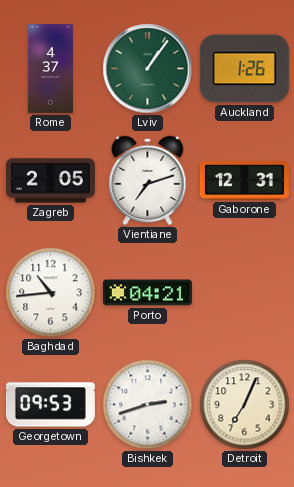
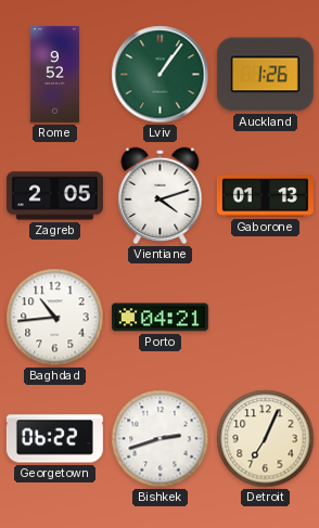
Rome: 4:37 -> 9:52 (54, 74)
Vientiane: 7:12 -> 4:12 (161, 196)
Gaborone: 12:31 -> 01:13 (265, 196)
Georgetown: 09:53 -> 06:22 (54, 439)
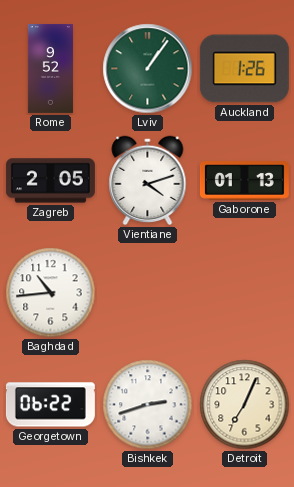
Porto: 04:21 -> none (159, 318)
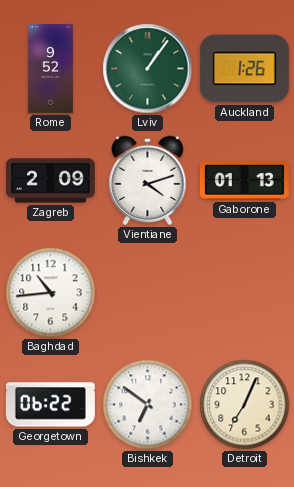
Zagreb: 2:05 -> 2:09 (50, 181)
Bishkek: 2:42 -> 6:51 (148, 405)
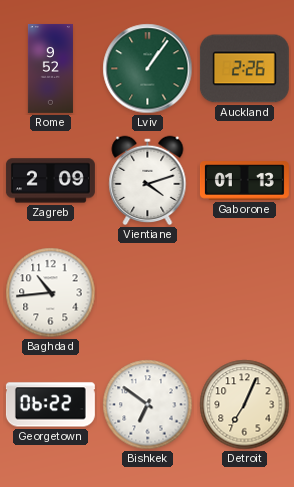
Auckland: 1:26 -> 2:26 (244, 69)
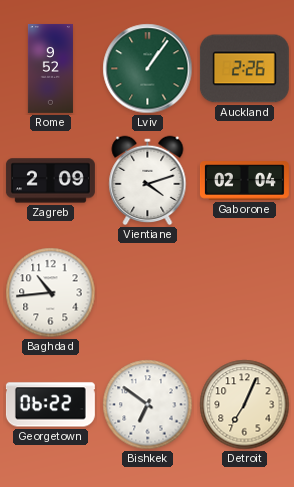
Gaborone: 01:13 -> 02:04 (244, 181)
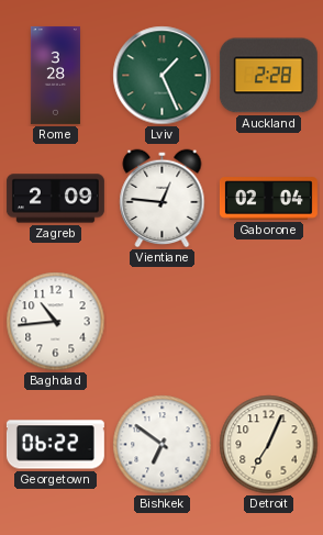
Rome: 9:52 -> 3:28 (55, 75)
Lviv: 1:06 -> 1:26 (163, 76)
Auckland: 2:26 -> 2:28 (268, 76)
Vientiane: 4:12 -> 12:46 (163, 199)
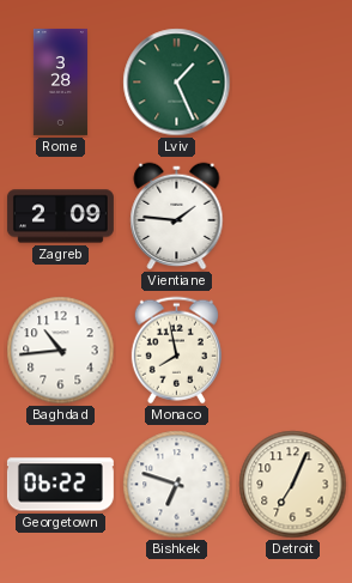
Auckland: 2:28 -> none (268, 76)
Vientiane: 12:46 -> 1:46 (177, 217)
Gaborone: 02:04 -> none (268, 199)
Monaco: none -> 7:58 (176, 351)
Bishkek: 6:51 -> 6:48 (177, 485)
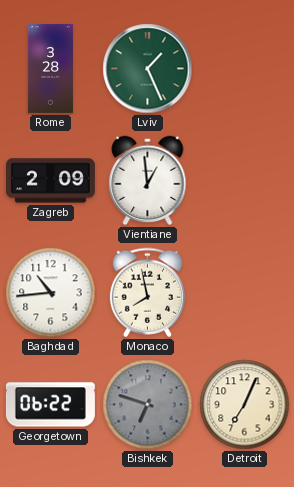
Vientiane: 1:46 -> 12:59 (148, 181)
Bishkek dial: white -> grey (148, 405)
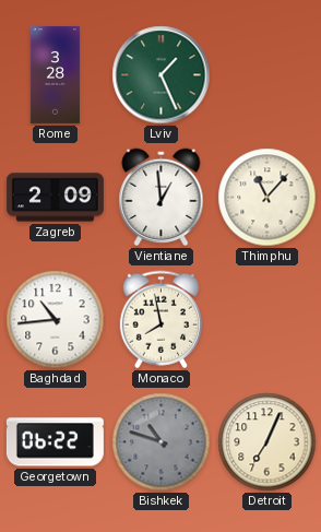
Thimphu: none -> 11:07 (267, 198)
Bishkek: 6:48 -> 10:48 (162, 442)
